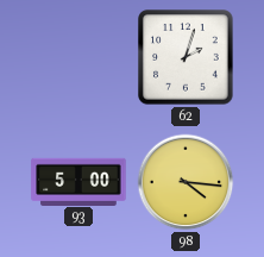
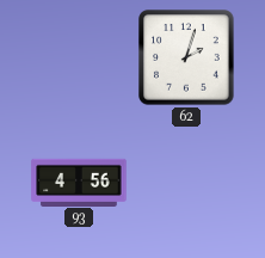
93: 5:00 -> 4:56 (79, 182)
98: 4:16 -> none (186, 182)
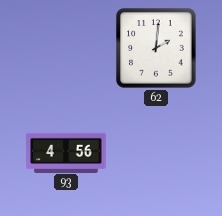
62: 2:03 -> 2:01 (156, 48)
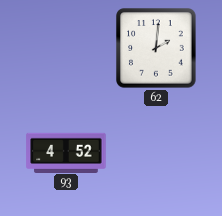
93: 4:56 -> 4:52 (66, 152)
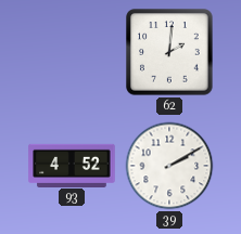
39: none -> 2:10 (169, 166)
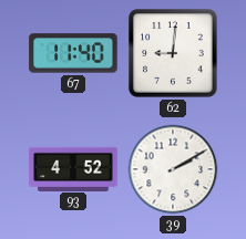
67: none -> 11:40 (73, 53)
62: 2:01 -> 9:01 (173, 53)
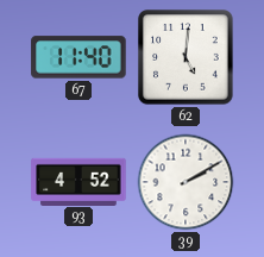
62: 9:01 -> 5:01 (186, 57)
